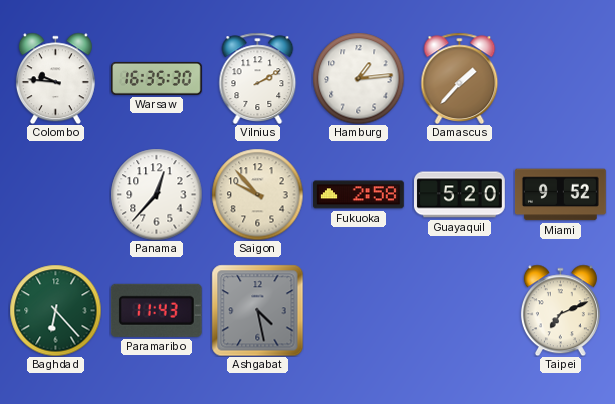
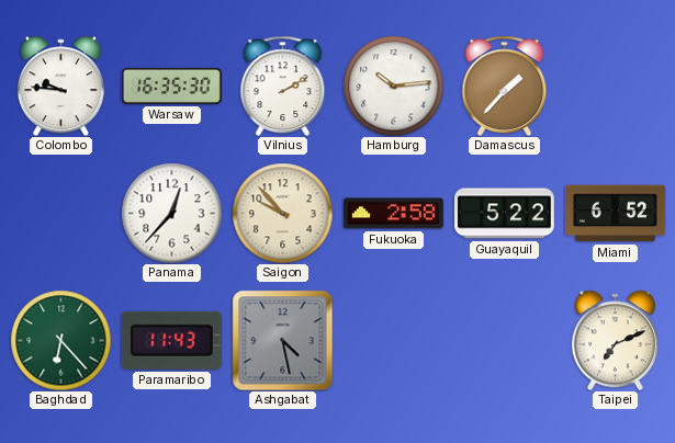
Hamburg: 1:14 -> 10:14 (393, 86)
Guayaquil: 5:20 -> 5:22 (505, 214)
Miami: 9:52 -> 6:52 (615, 214)
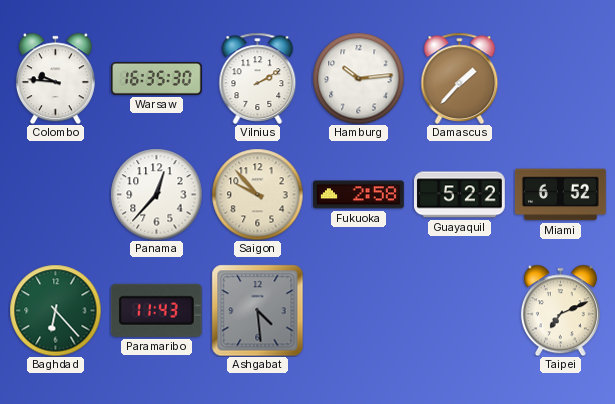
Ashgabat: 4:28 -> 4:29 (257, 310)
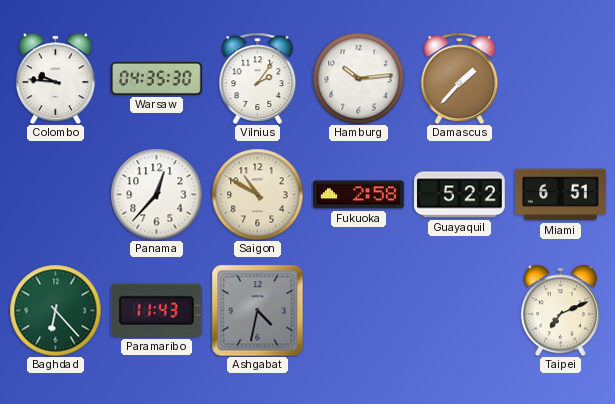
Warsaw: 16:35 -> 04:35 (157, 78)
Vilnius: 2:10 -> 2:06 (258, 78)
Saigon: 9:53 -> 10:50 (257, 194)
Miami: 6:52 -> 6:51 (560, 195)
Ashgabat: 4:29 -> 4:32 (257, 310)
